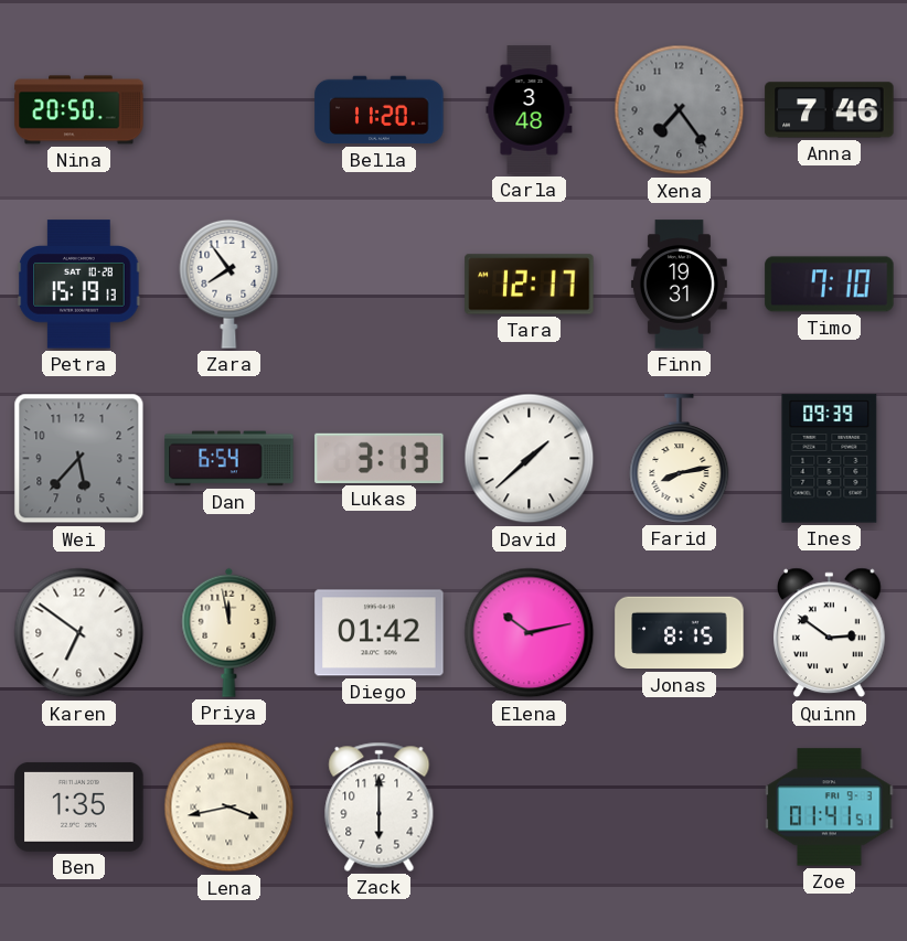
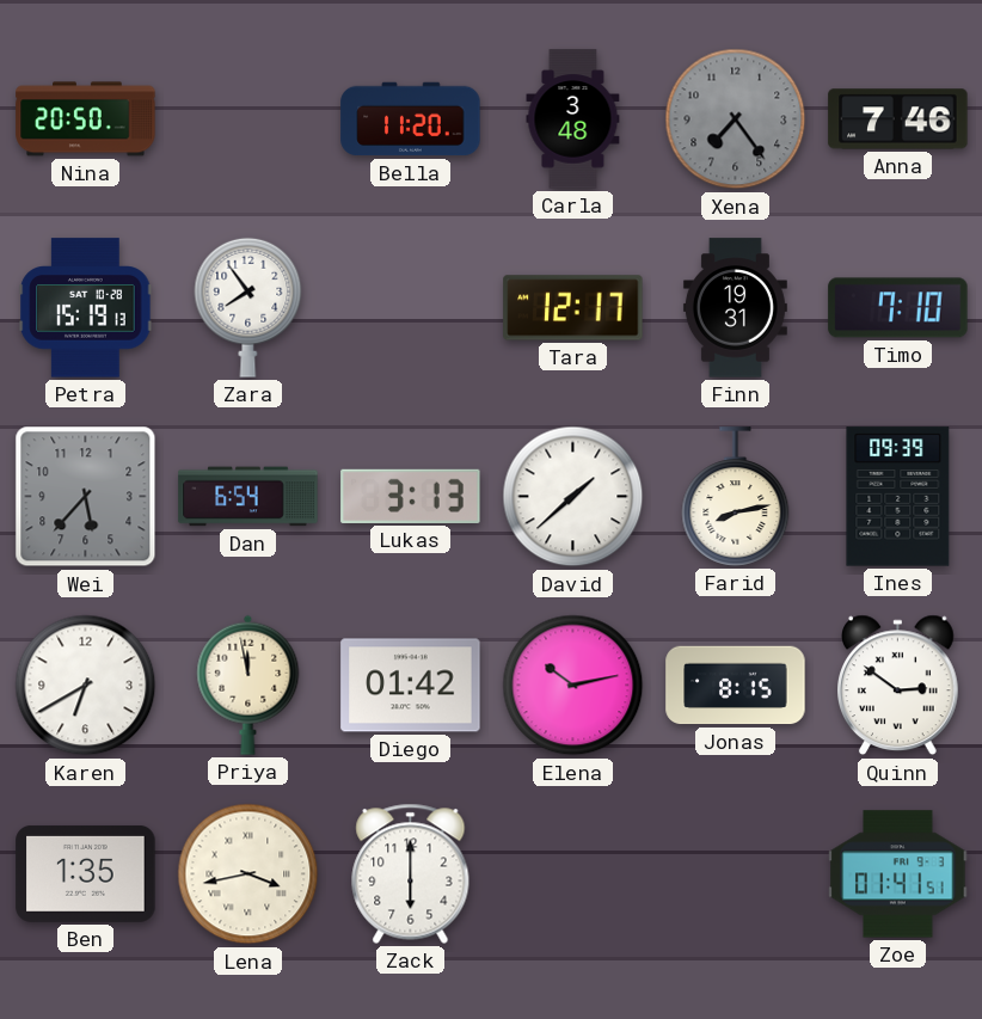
Karen: 6:51 -> 6:40 (86, 686)
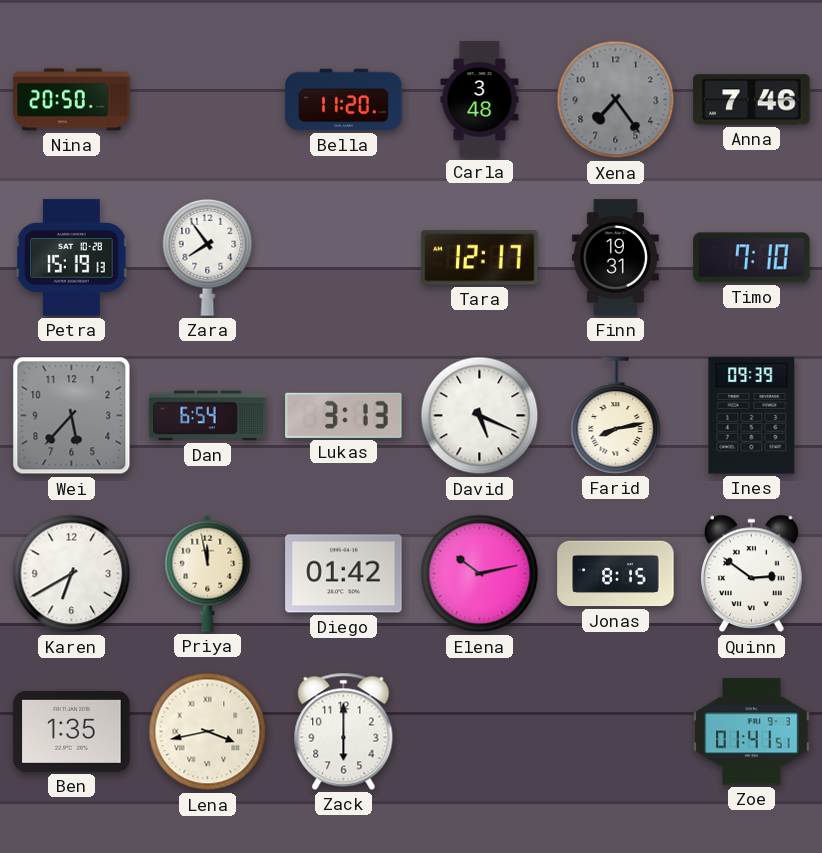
David: 1:38 -> 5:19 (480, 416)
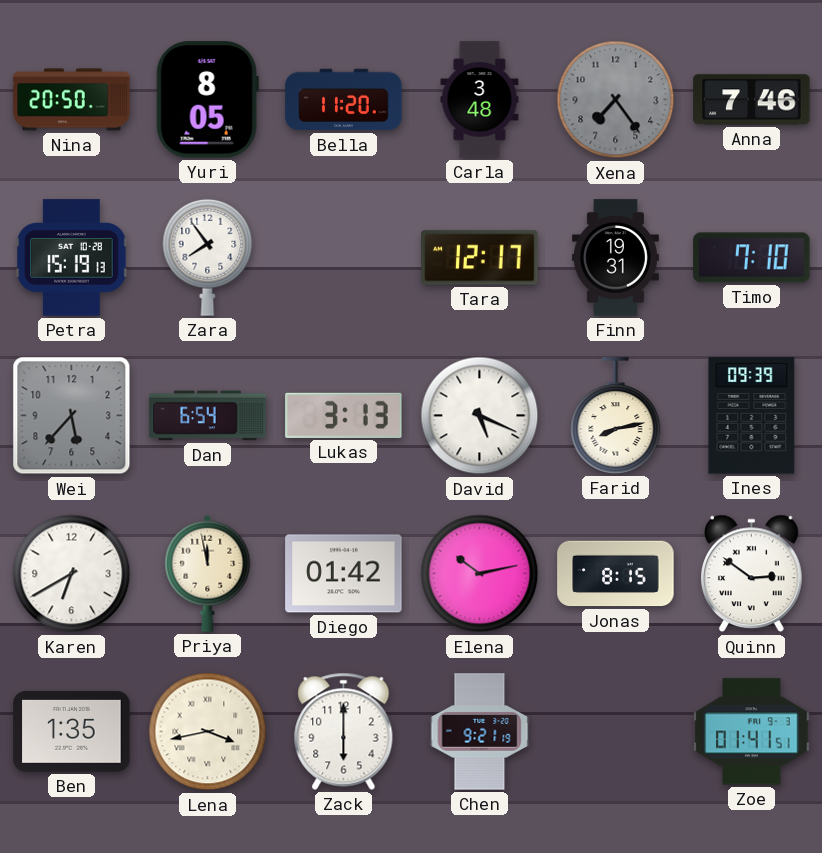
Yuri: none -> 8:05 (207, 100)
Chen: none -> 9:21 (480, 732)
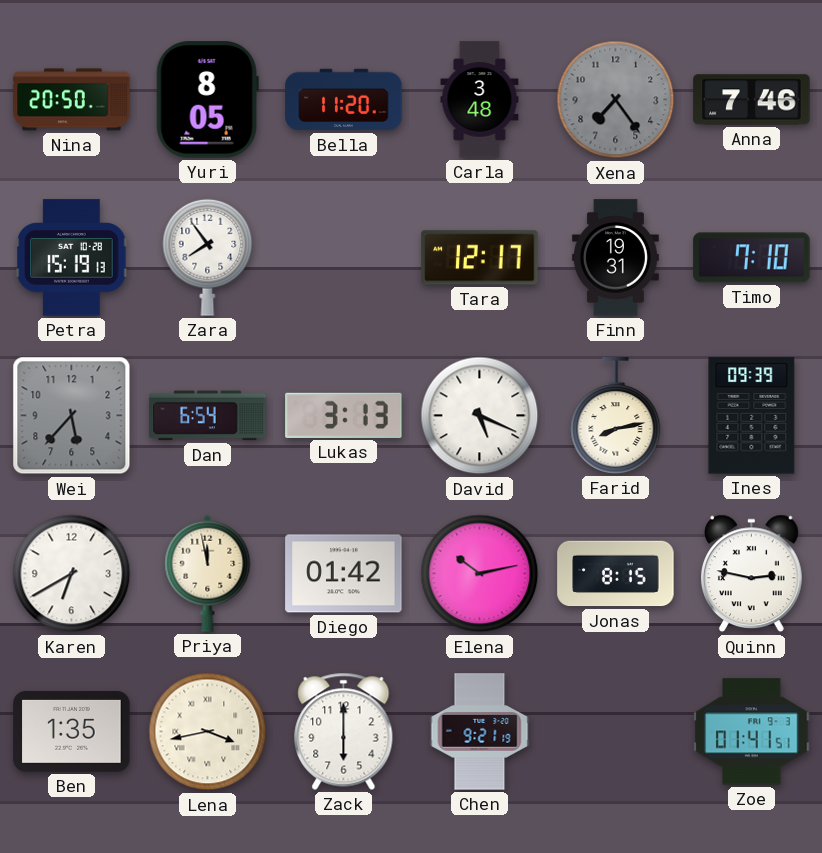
Quinn: 2:51 -> 2:47 (752, 574)
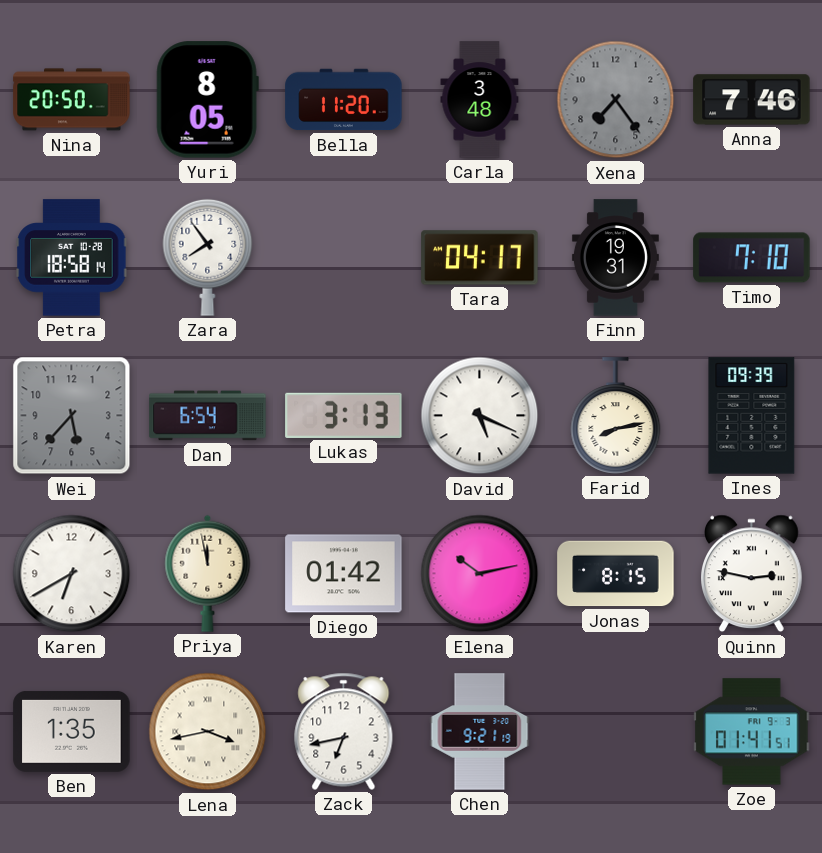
Petra: 15:19 -> 18:58 (72, 258)
Tara: 12:17 -> 04:17 (480, 258)
Zack: 6:00 -> 6:43 (344, 731)
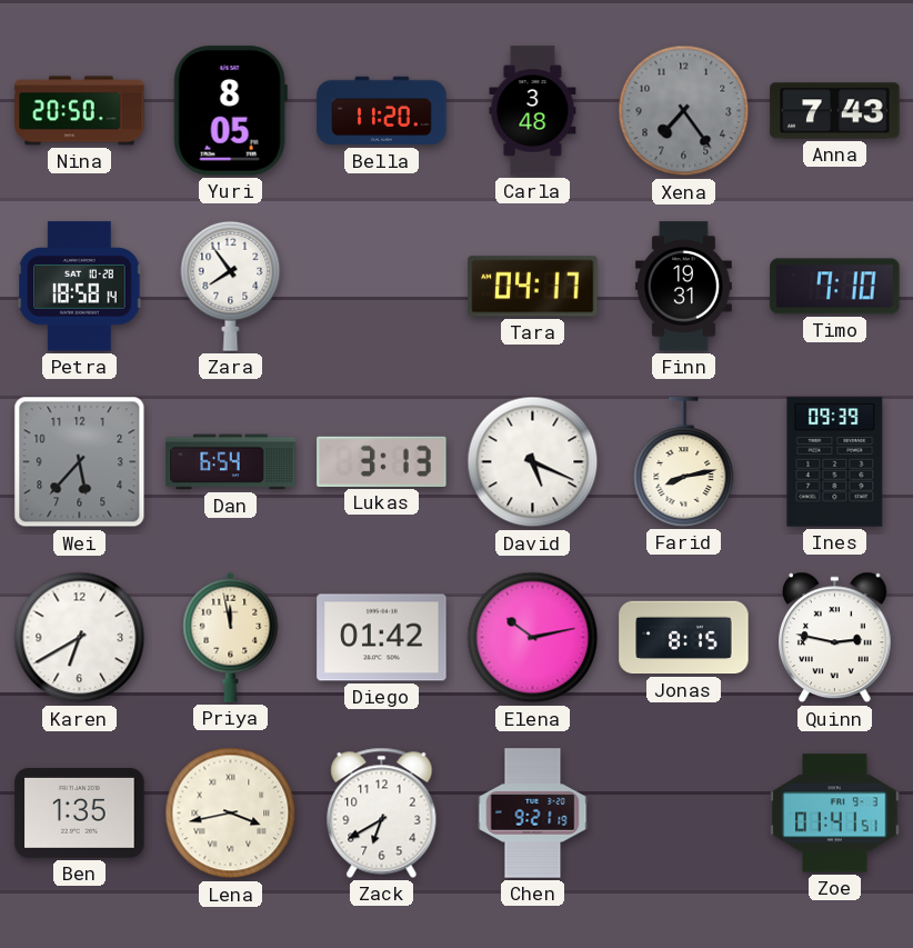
Anna: 7:46 -> 7:43 (835, 111)
Zack: 6:43 -> 6:40 (382, 812)
